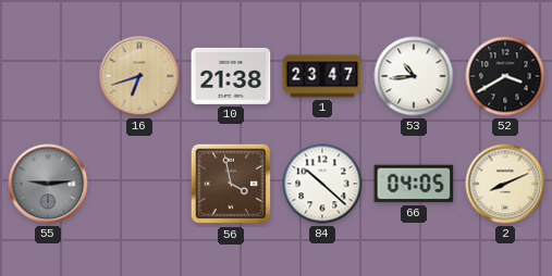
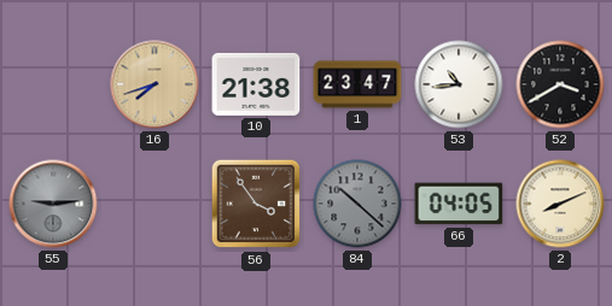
16: 6:42 -> 7:42 (155, 84)
56: 3:58 -> 3:54 (256, 204)
84 dial: white -> grey (357, 204)
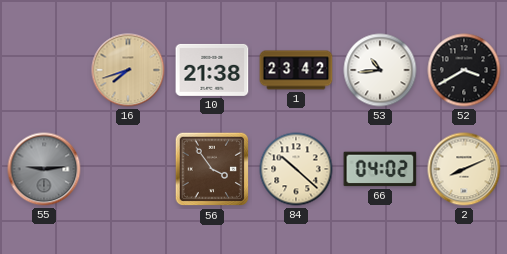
1: 23:47 -> 23:42 (296, 70)
84 dial: grey -> cream (296, 169)
66: 04:05 -> 04:02 (380, 169)
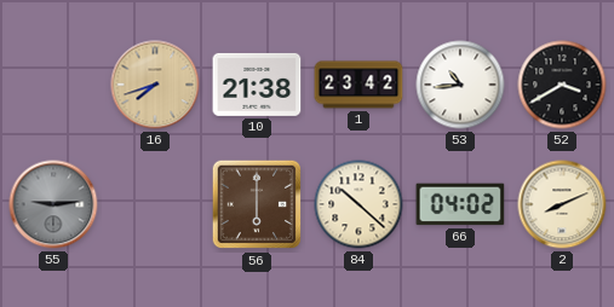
56: 3:54 -> 6:00 (257, 204)
